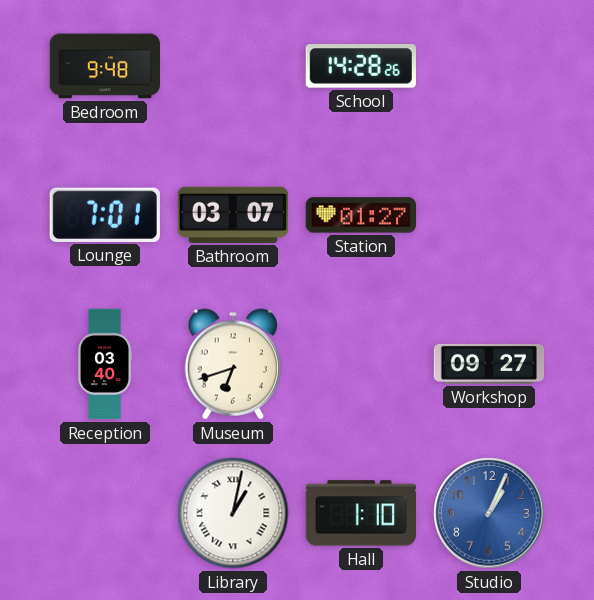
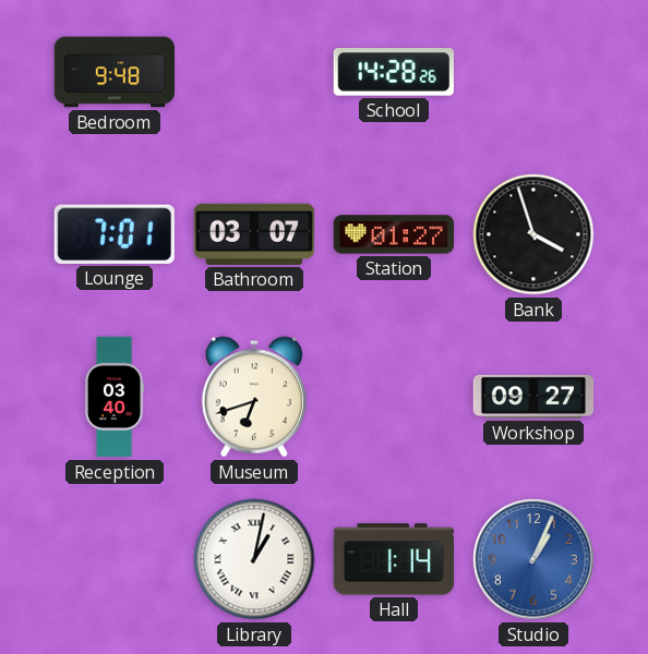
Bank: none -> 3:57 (533, 234)
Hall: 1:10 -> 1:14 (393, 559)
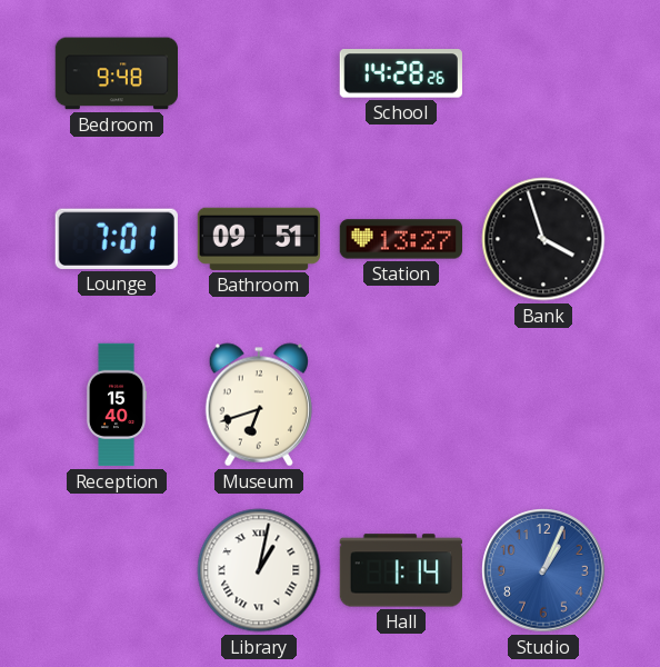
Bathroom: 03:07 -> 09:51 (258, 239)
Station: 01:27 -> 13:27 (401, 239)
Reception: 03:40 -> 15:40 (117, 405)
Workshop: 09:27 -> none (533, 397)
